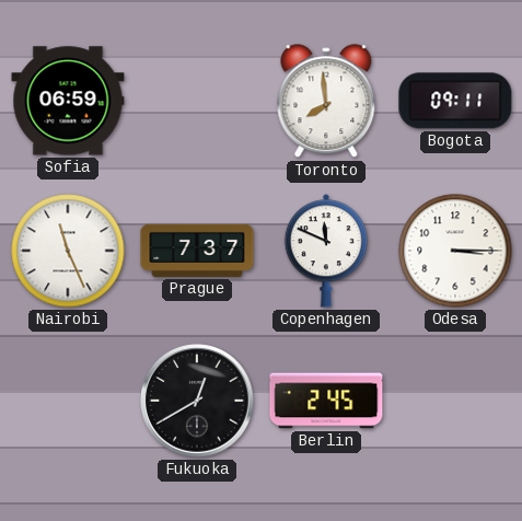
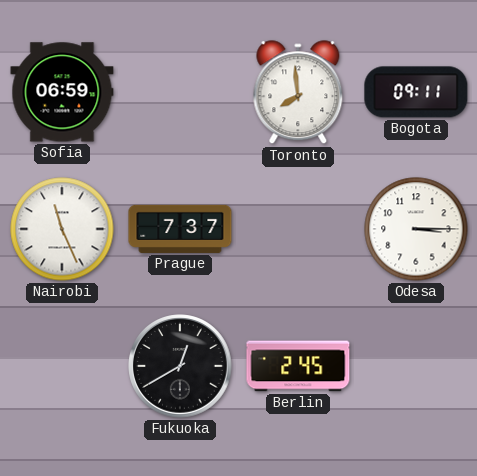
Copenhagen: 11:49 -> none (326, 251)
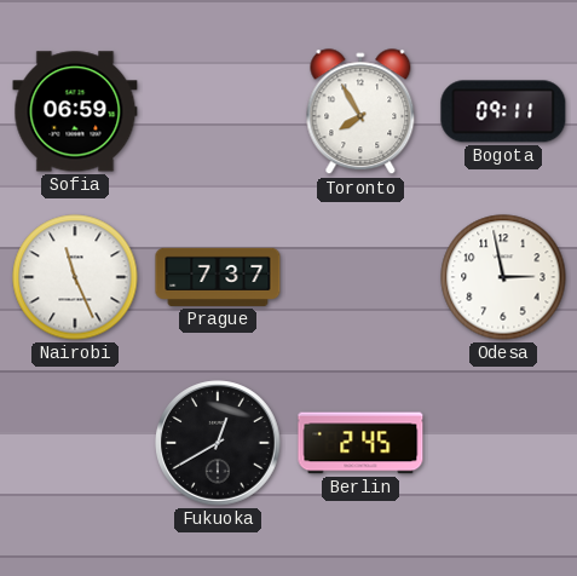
Toronto: 7:59 -> 7:55 (360, 113)
Odesa: 3:15 -> 2:58 (503, 277)
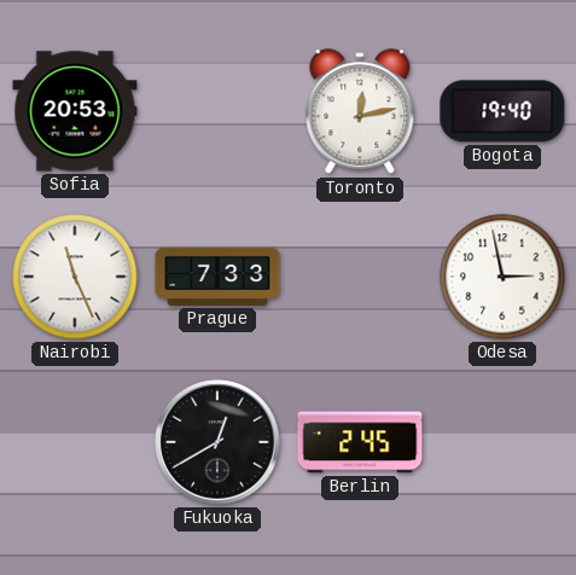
Sofia: 06:59 -> 20:53 (75, 111)
Toronto: 7:55 -> 12:13 (360, 112)
Bogota: 09:11 -> 19:40 (502, 111)
Prague: 7:37 -> 7:33 (217, 277)
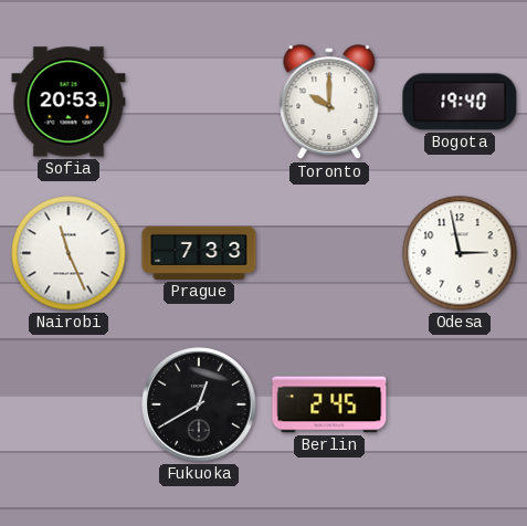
Toronto: 12:13 -> 10:00 (329, 103)
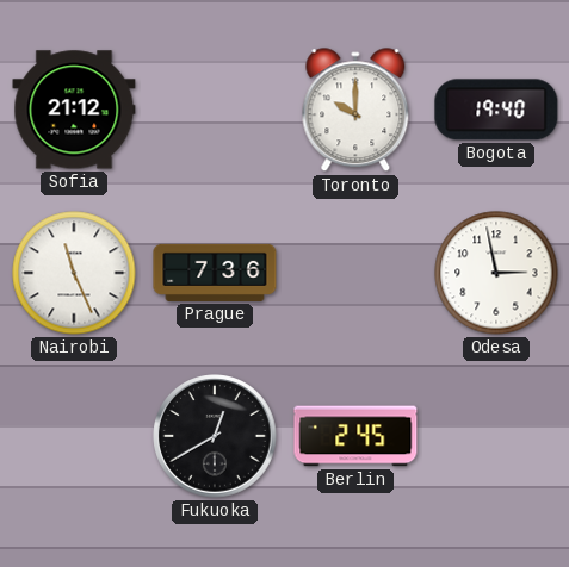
Sofia: 20:53 -> 21:12 (74, 110)
Prague: 7:33 -> 7:36 (215, 273)
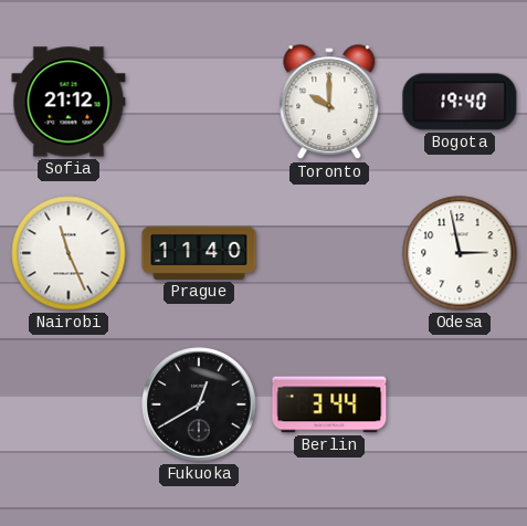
Prague: 7:36 -> 11:40 (199, 253)
Berlin: 2:45 -> 3:44 (329, 404)
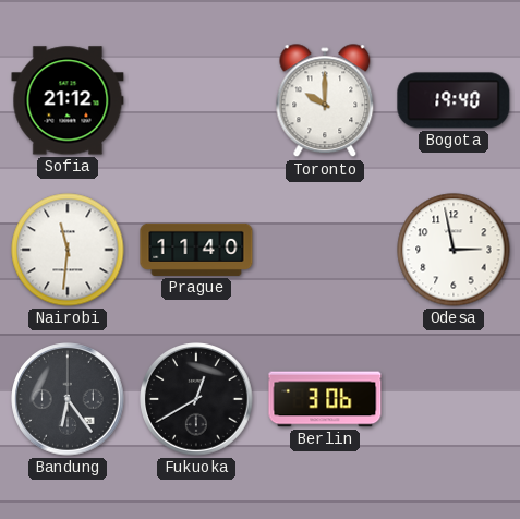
Nairobi: 11:26 -> 11:31 (68, 250)
Bandung: none -> 6:24 (68, 399)
Berlin: 3:44 -> 3:06 (325, 399)
